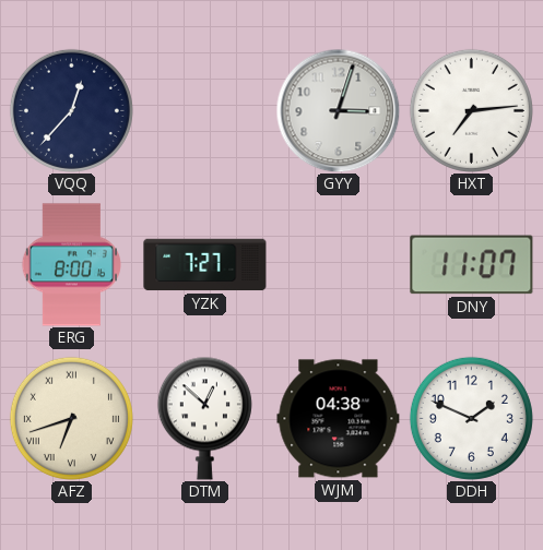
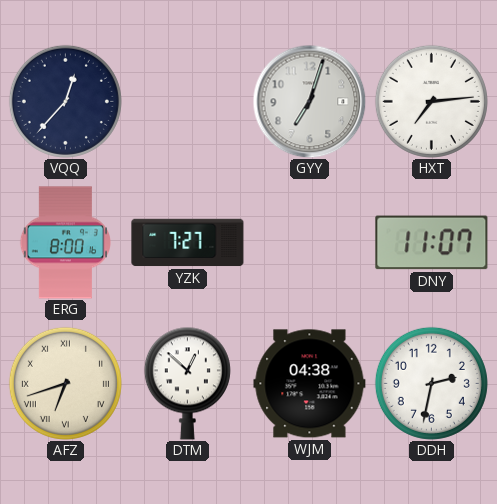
GYY: 3:03 -> 7:03 (309, 101)
DDH: 1:49 -> 2:32 (431, 383)
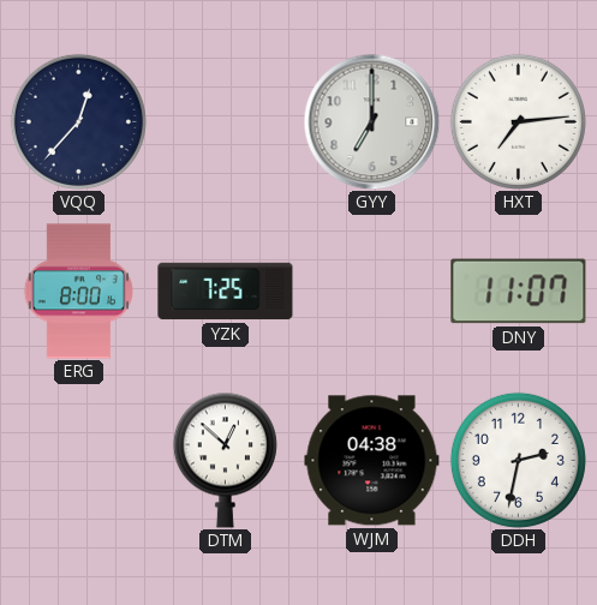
GYY: 7:03 -> 7:00 (371, 121)
YZK: 7:27 -> 7:25 (226, 292)
AFZ: 6:42 -> none (65, 383)
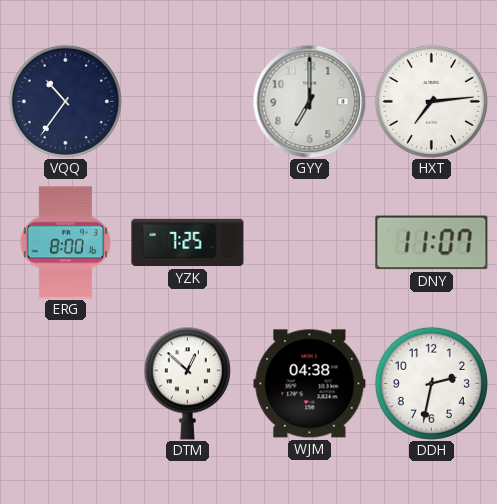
VQQ: 12:37 -> 10:36 (65, 101)
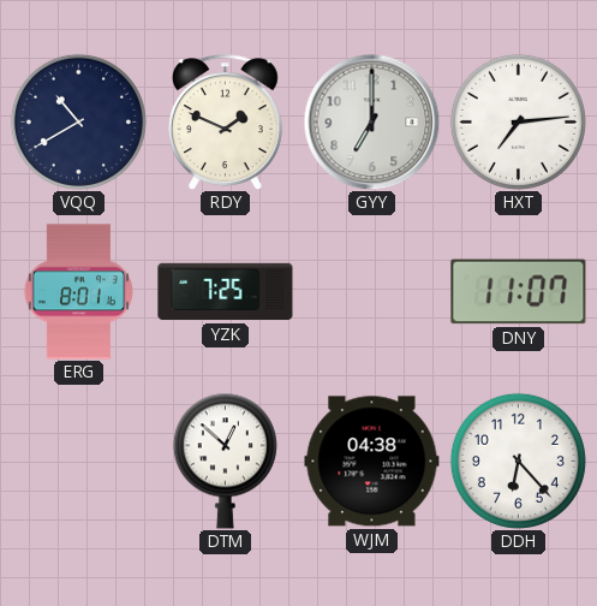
VQQ: 10:36 -> 10:40 (78, 121)
RDY: none -> 1:49 (225, 123)
ERG: 8:00 -> 8:01 (78, 292)
DDH: 2:32 -> 6:23 (518, 461)
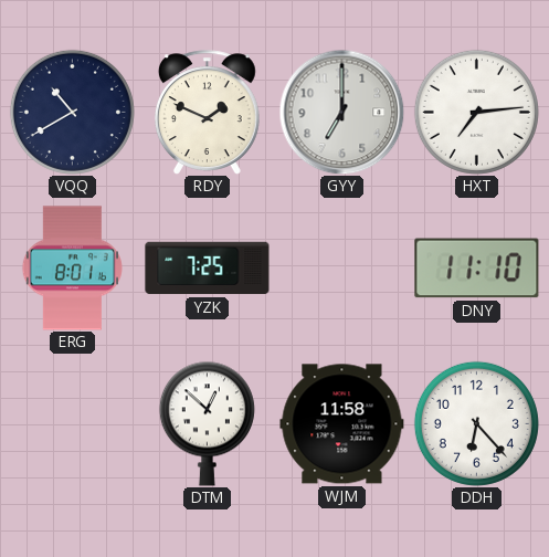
DNY: 11:07 -> 11:10 (477, 269)
WJM: 04:38 -> 11:58 (342, 424)
